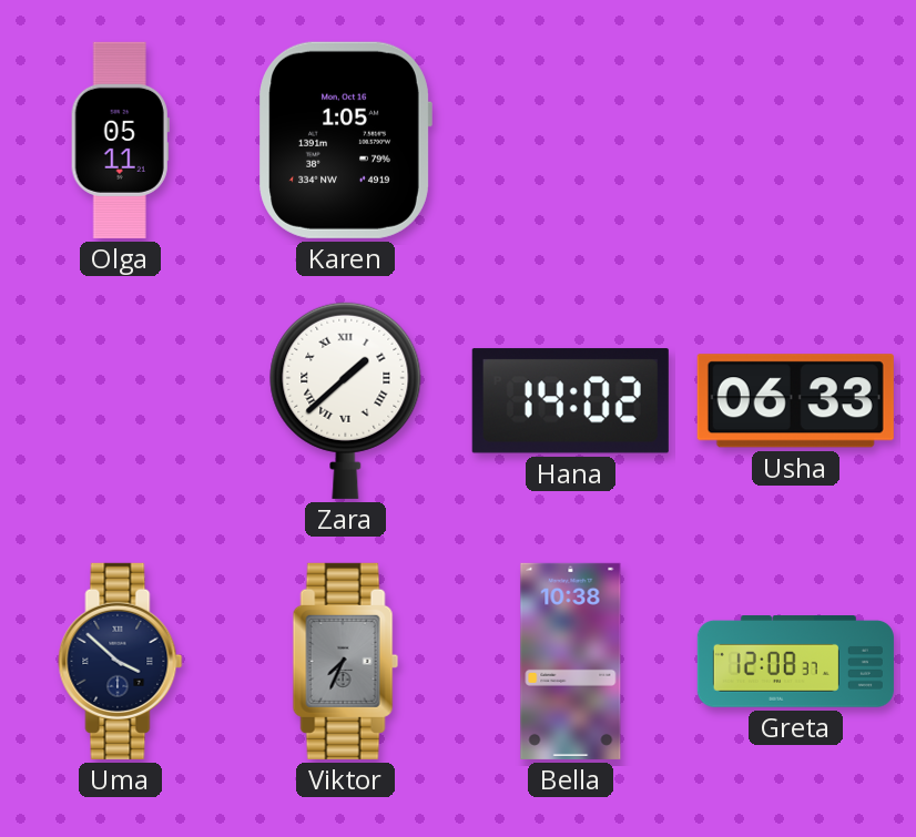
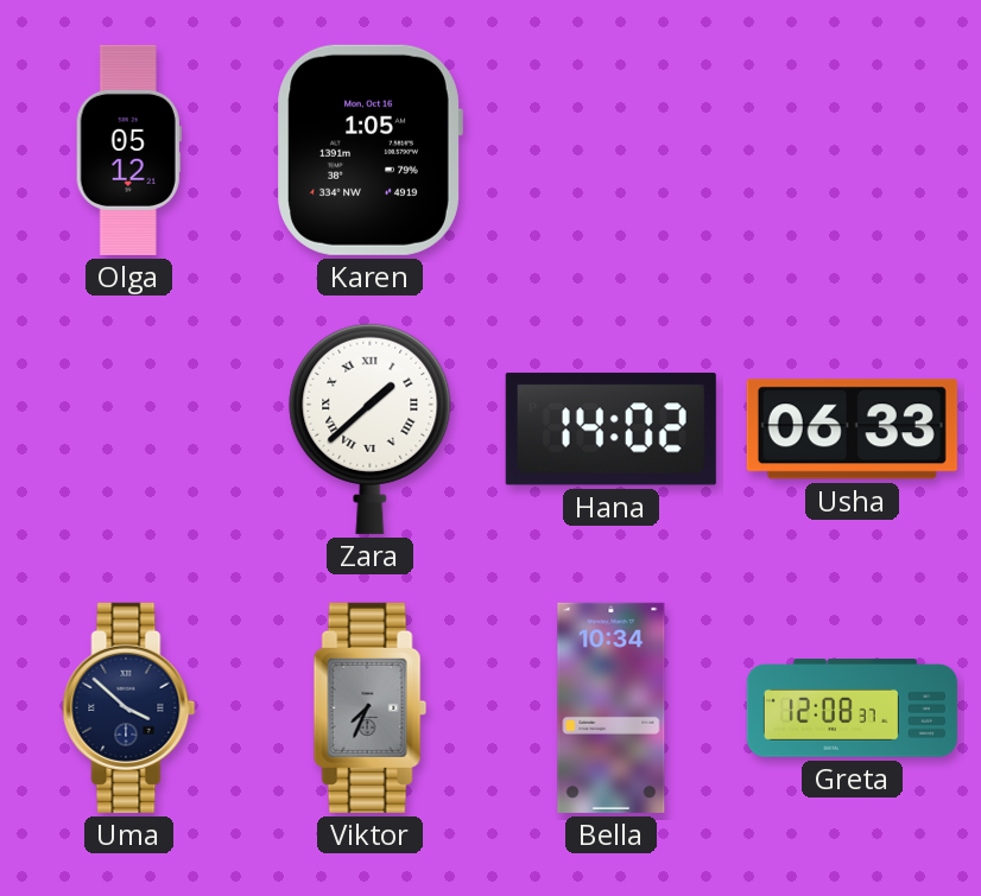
Olga: 05:11 -> 05:12 (128, 150)
Bella: 10:38 -> 10:34 (612, 707)
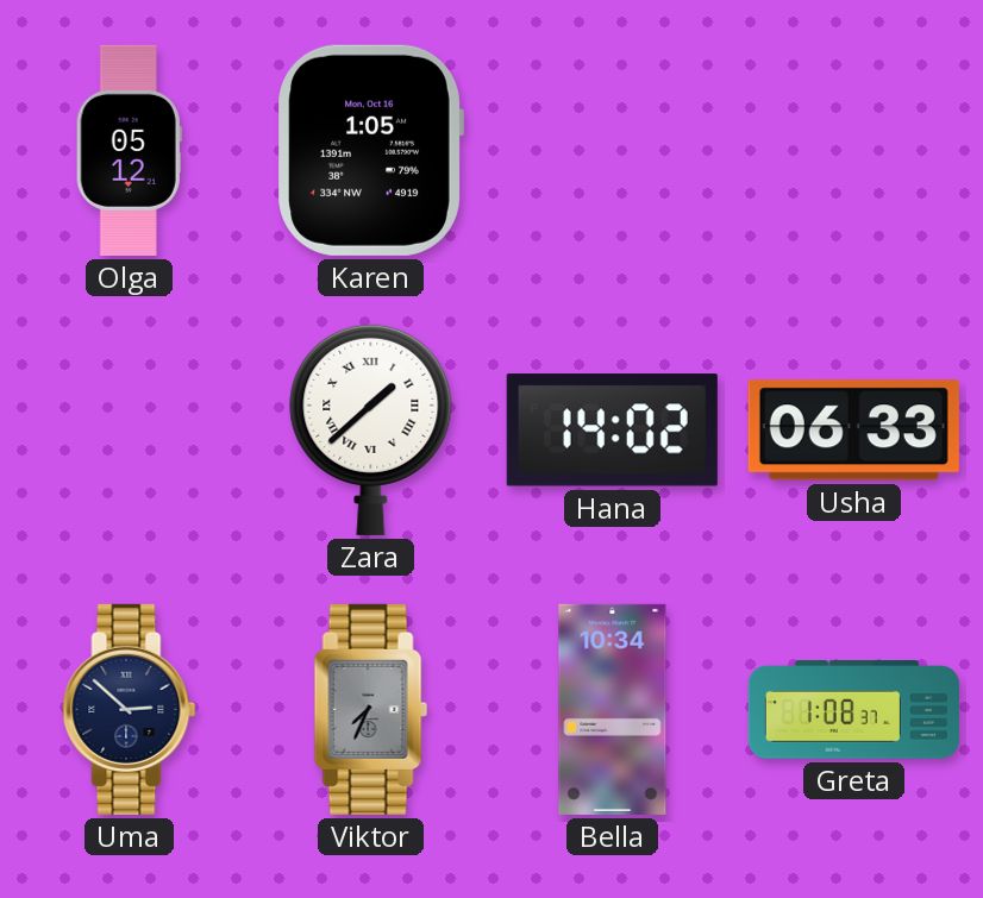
Uma: 3:52 -> 2:52 (130, 709)
Greta: 12:08 -> 1:08 (853, 710)
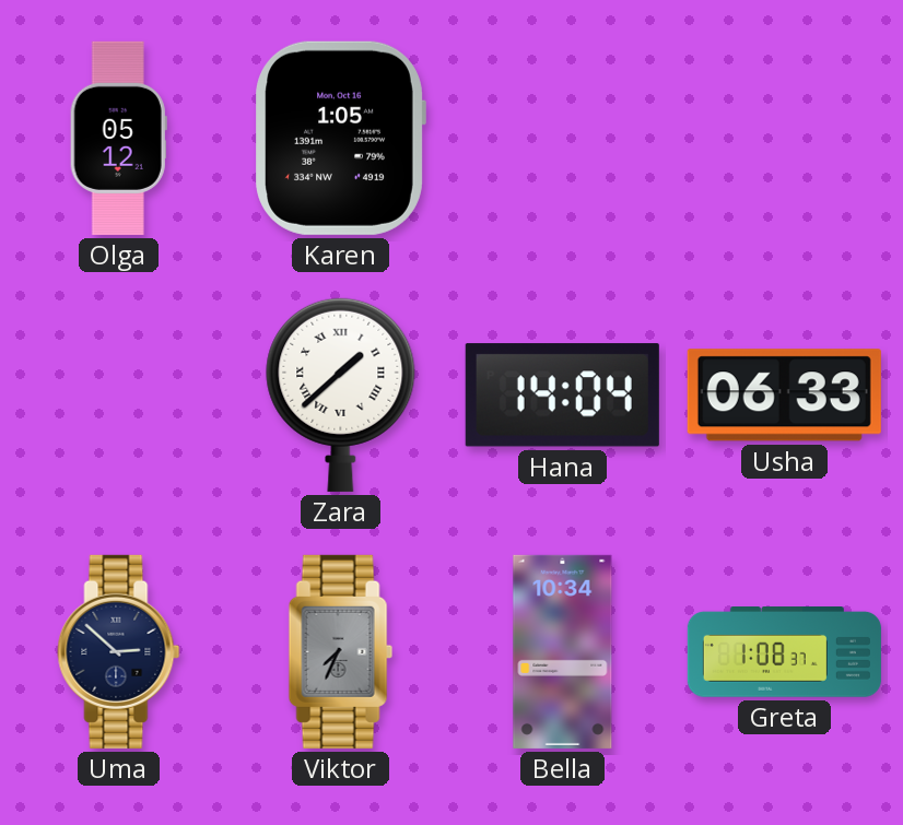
Hana: 14:02 -> 14:04 (562, 396)
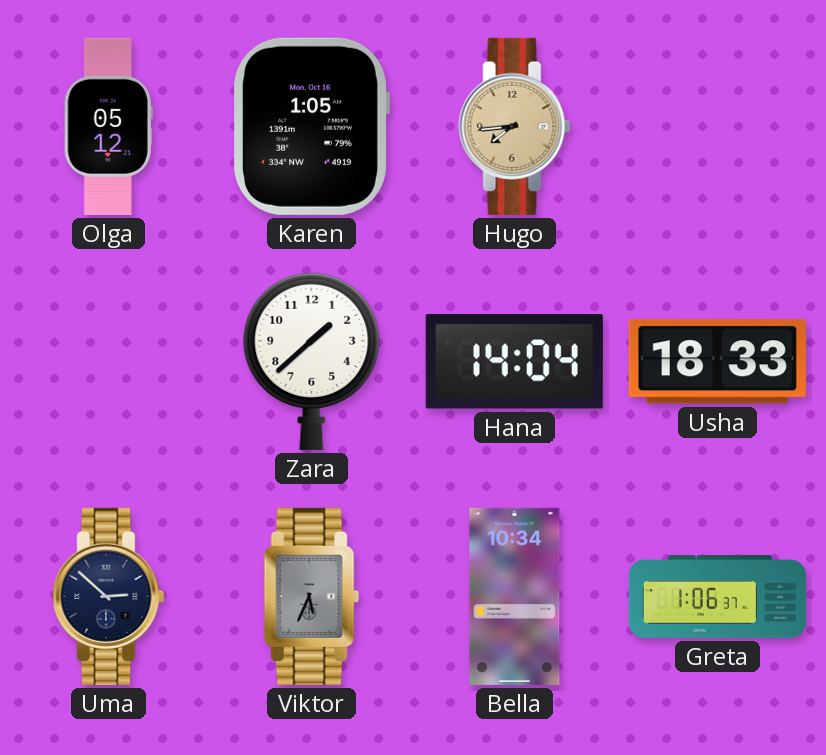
Hugo: none -> 7:44 (515, 126)
Zara numerals: Roman -> Arabic (312, 361)
Usha: 06:33 -> 18:33 (717, 362)
Viktor: 7:34 -> 5:34 (311, 596)
Greta: 1:08 -> 1:06 (717, 597)
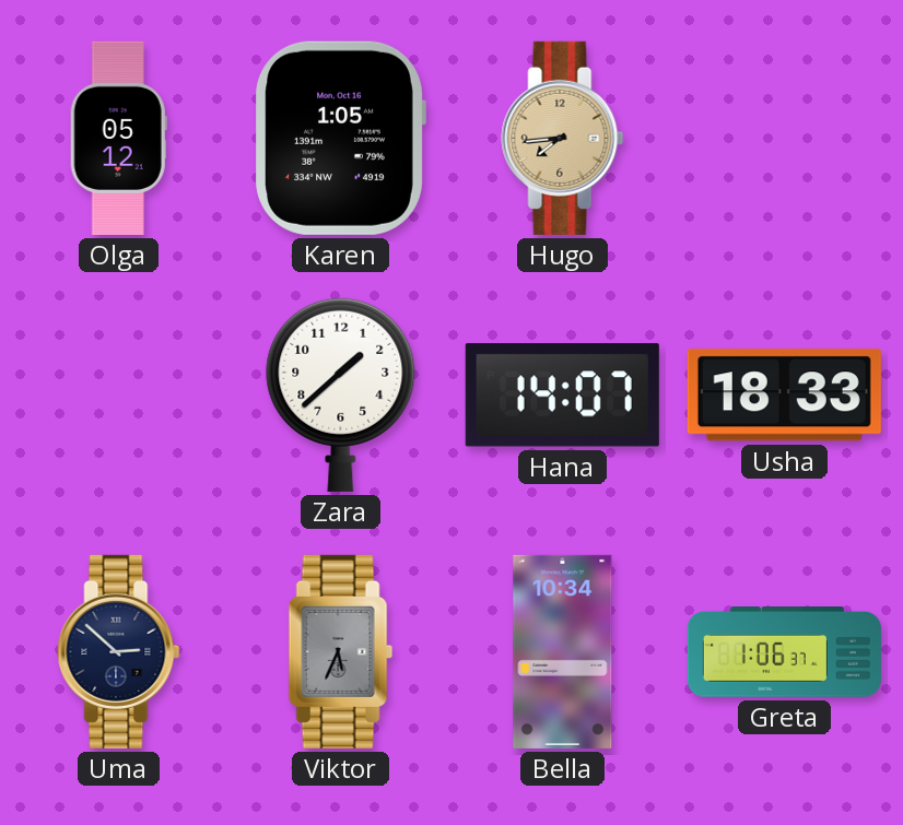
Hana: 14:04 -> 14:07 (562, 396)
